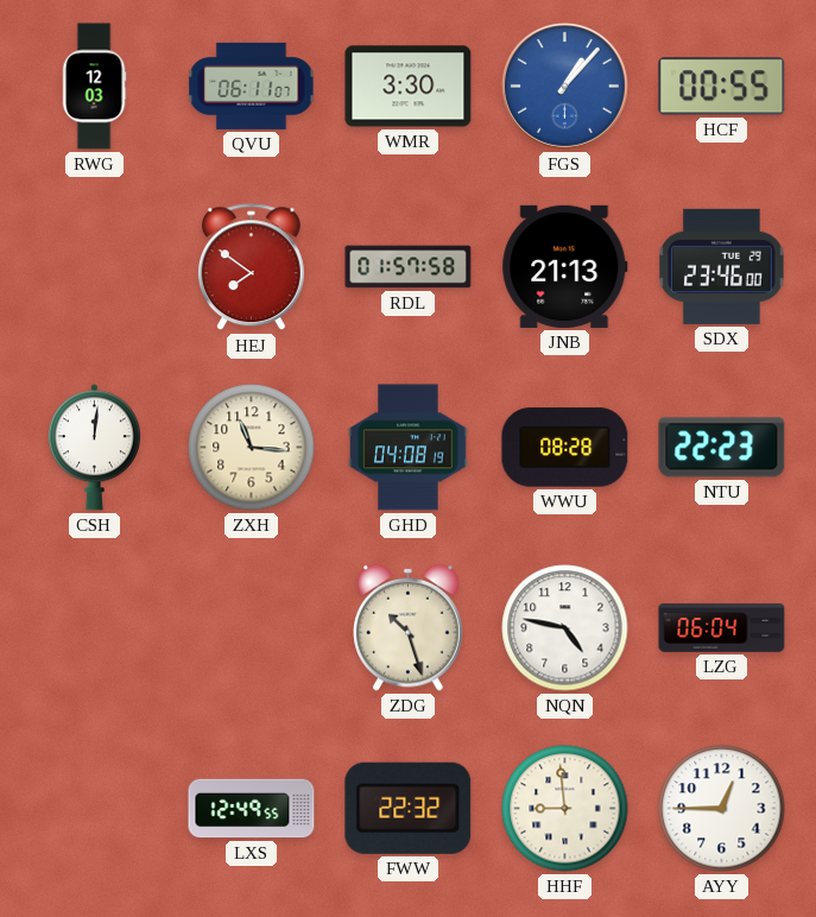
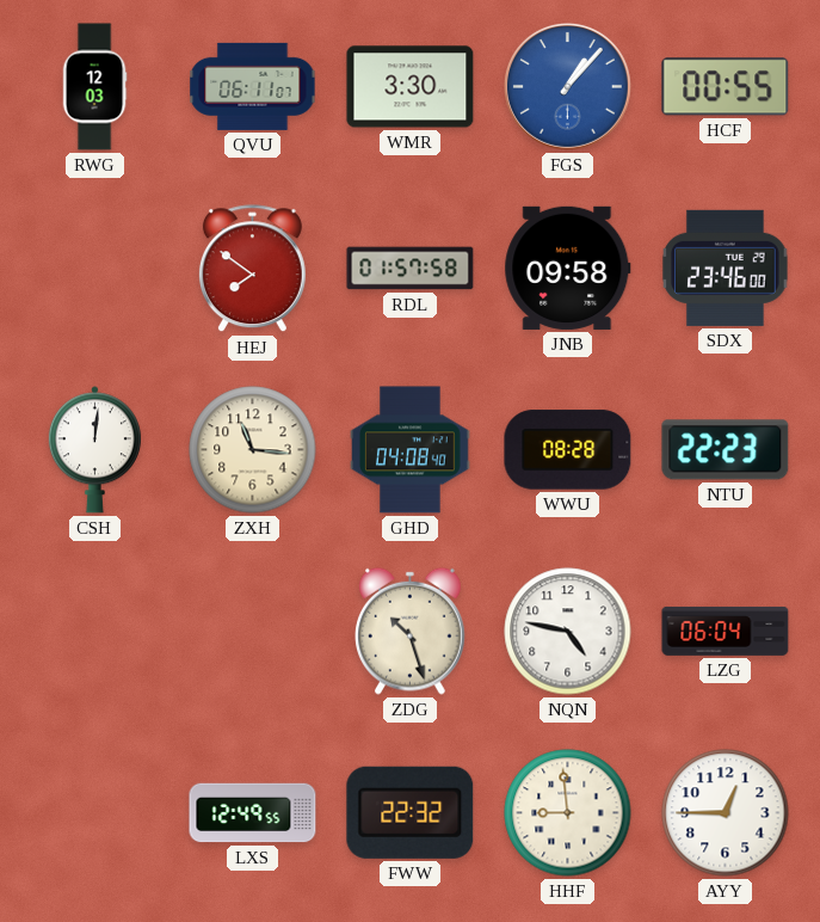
JNB: 21:13 -> 09:58 (568, 268)
GHD: 04:08:19 -> 04:08:40 (411, 450)
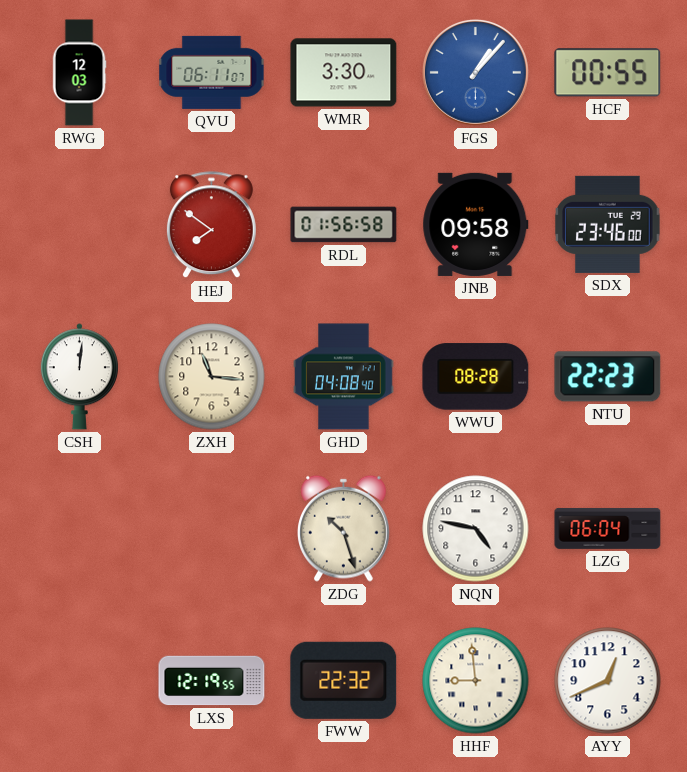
RDL: 01:57 -> 01:56 (344, 225)
LXS: 12:49 -> 12:19 (212, 681)
AYY: 12:45 -> 12:41 (608, 681)
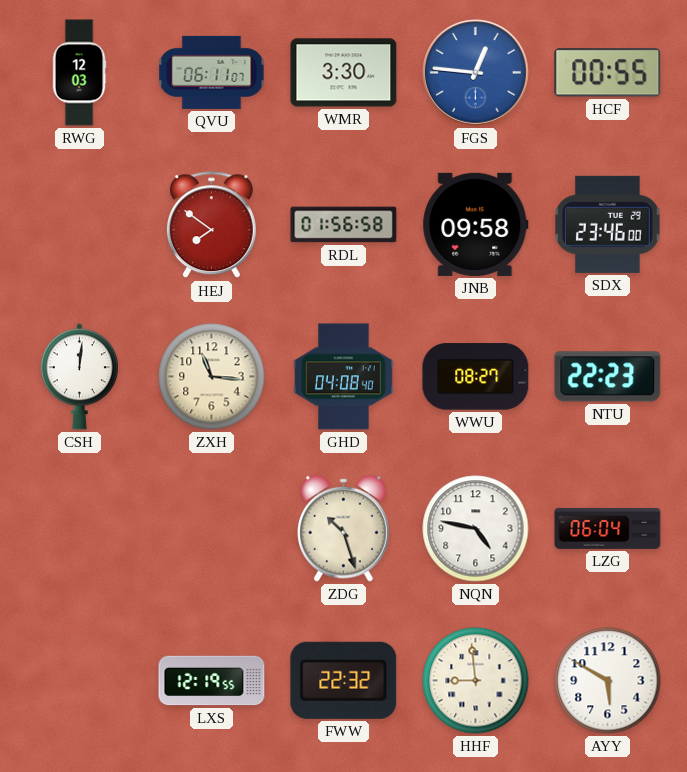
FGS: 1:07 -> 12:46 (476, 73)
WWU: 08:28 -> 08:27 (476, 377)
AYY: 12:41 -> 5:50 (608, 681)
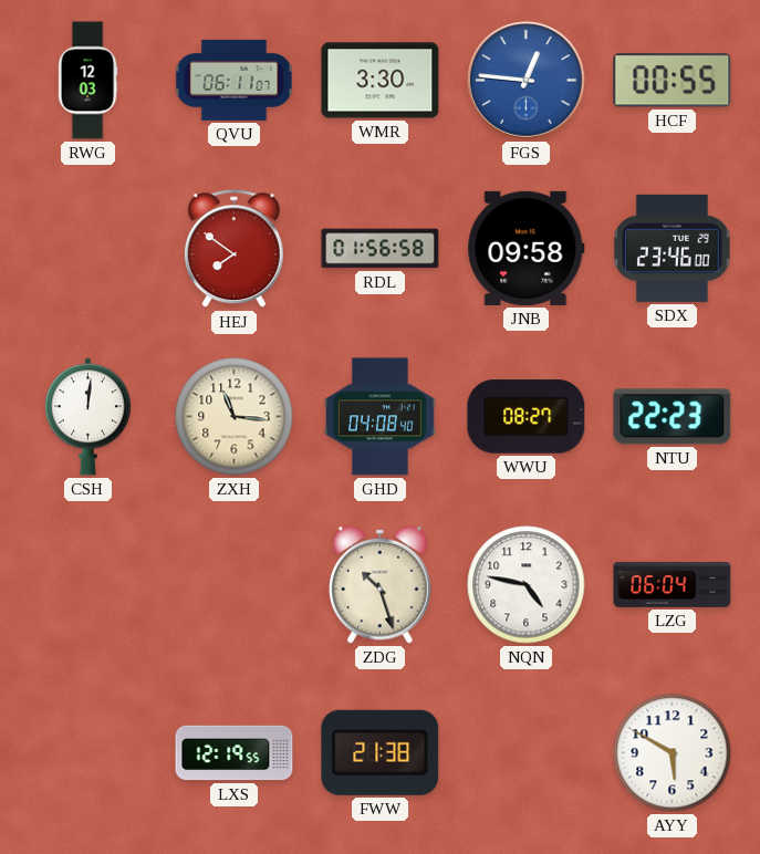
FWW: 22:32 -> 21:38 (381, 752)
HHF: 8:59 -> none (476, 681)
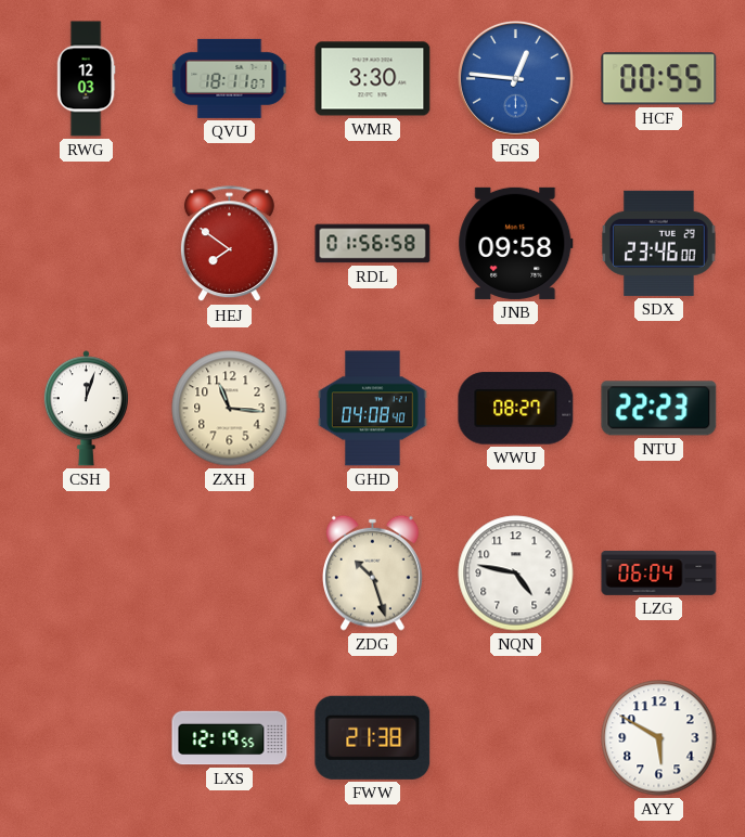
QVU: 06:11 -> 18:11 (230, 78)
CSH: 12:01 -> 12:03 (86, 409)
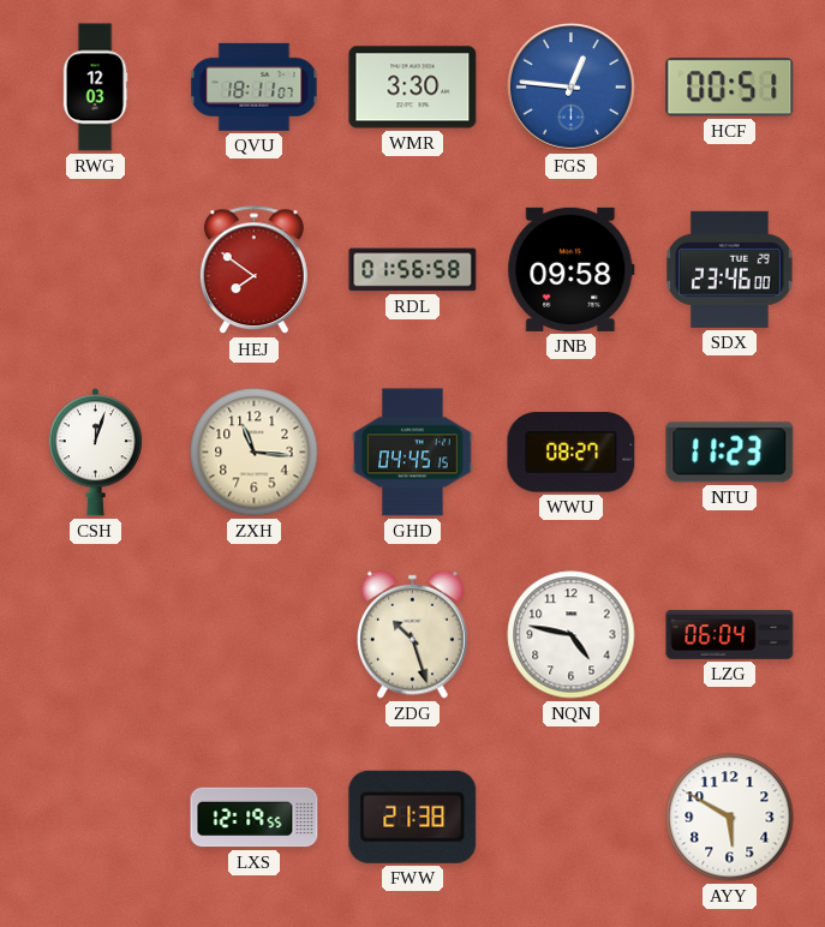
HCF: 00:55 -> 00:51 (730, 88)
GHD: 04:08 -> 04:45 (413, 453)
NTU: 22:23 -> 11:23 (730, 453)
